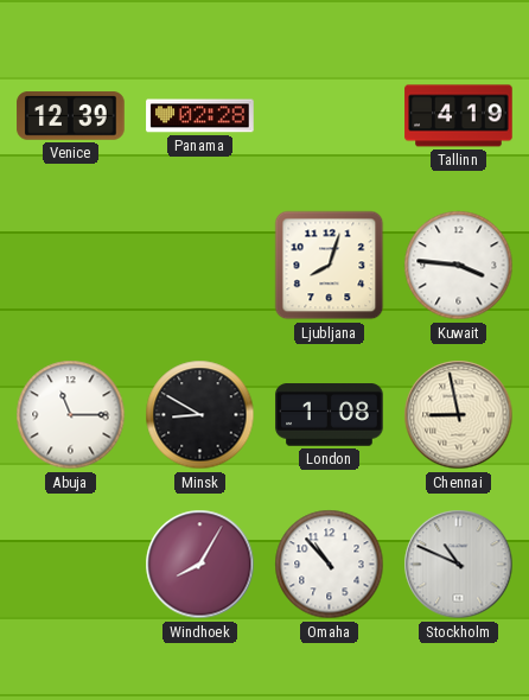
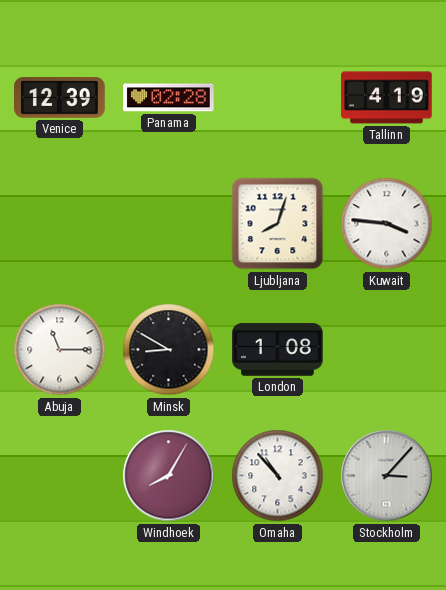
Chennai: 8:58 -> none (459, 415)
Stockholm: 10:49 -> 3:07 (387, 476)
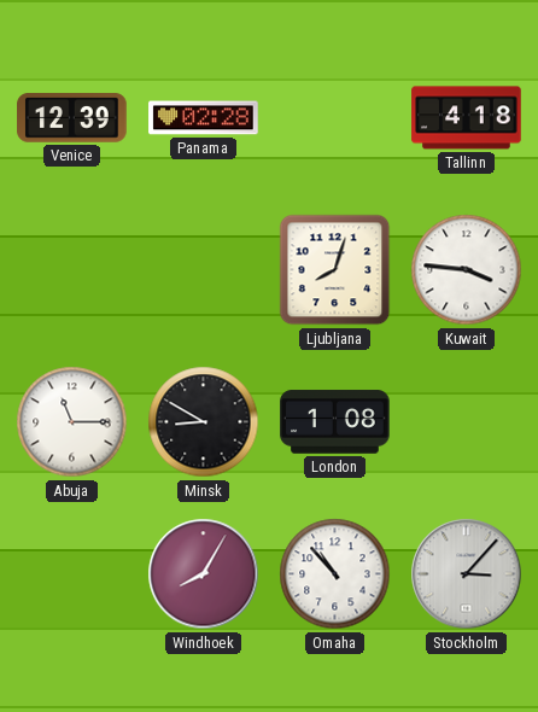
Tallinn: 4:19 -> 4:18 (467, 118)
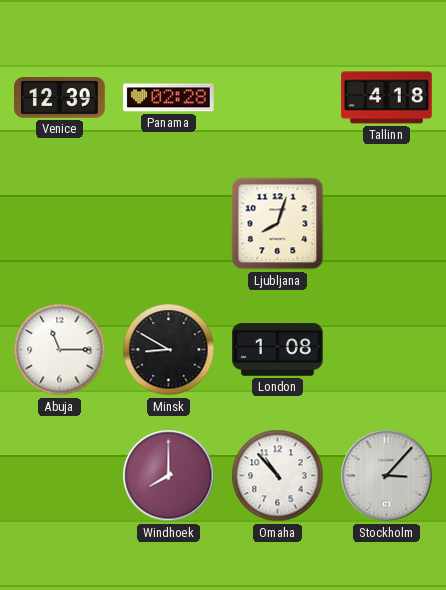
Kuwait: 3:46 -> none (467, 270)
Windhoek: 8:05 -> 8:00 (169, 476)
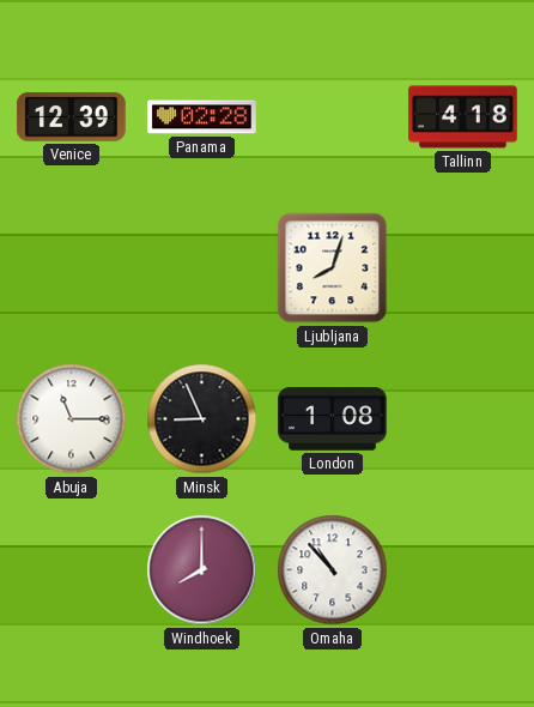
Minsk: 8:50 -> 8:56 (202, 419)
Stockholm: 3:07 -> none (387, 476)
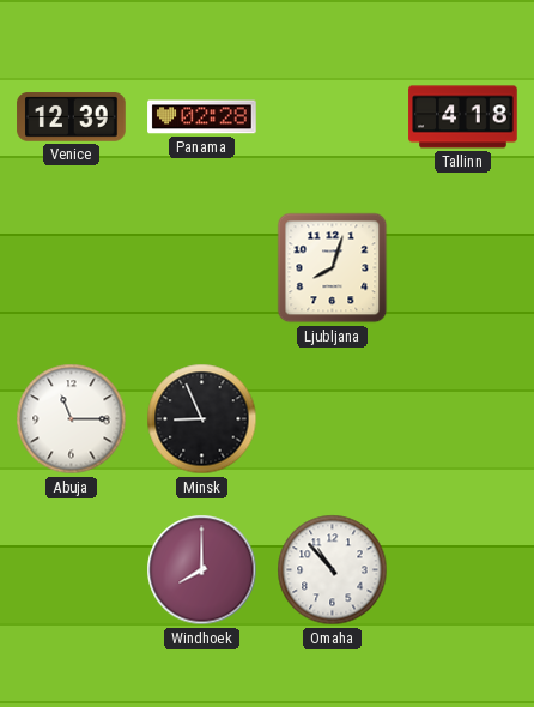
London: 1:08 -> none (333, 419)
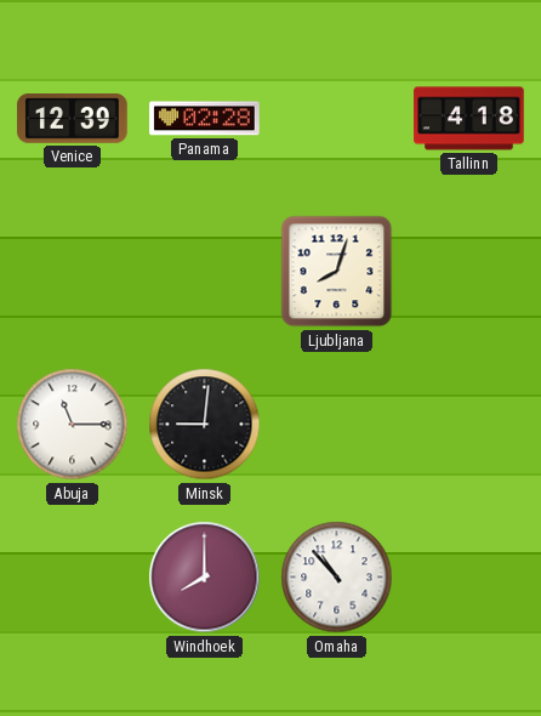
Minsk: 8:56 -> 9:01 (205, 425)
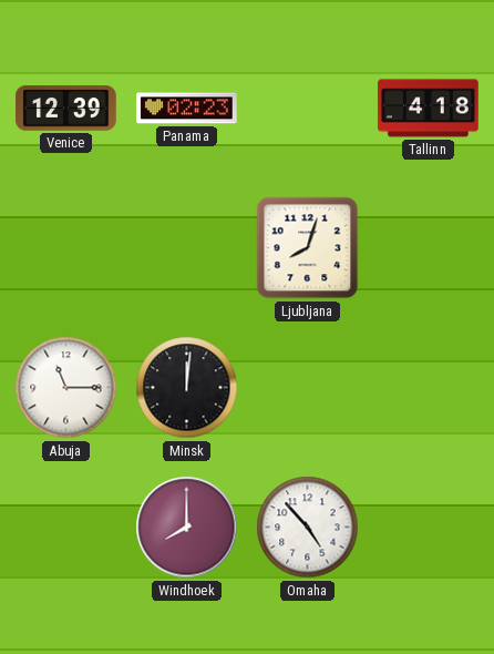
Panama: 02:28 -> 02:23 (187, 109)
Minsk: 9:01 -> 12:01 (187, 388)
Omaha: 10:53 -> 4:53 (308, 528)
